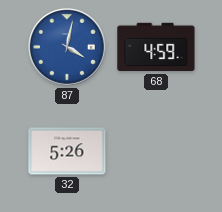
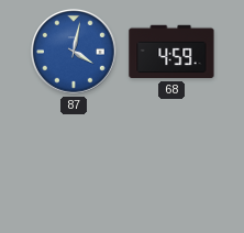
32: 5:26 -> none (67, 151)
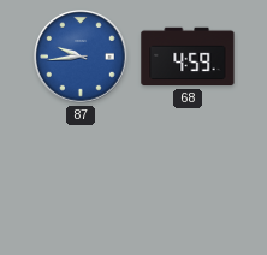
87: 4:02 -> 9:44 (81, 57)
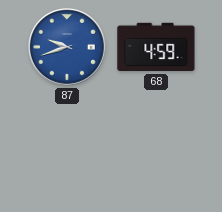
87: 9:44 -> 9:42 (67, 47)
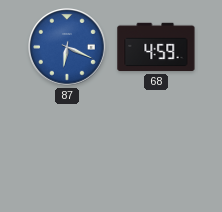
87: 9:42 -> 6:19 (67, 47)
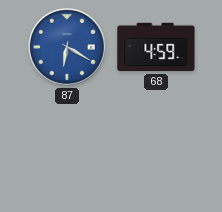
87: 6:19 -> 6:20 (67, 47)
